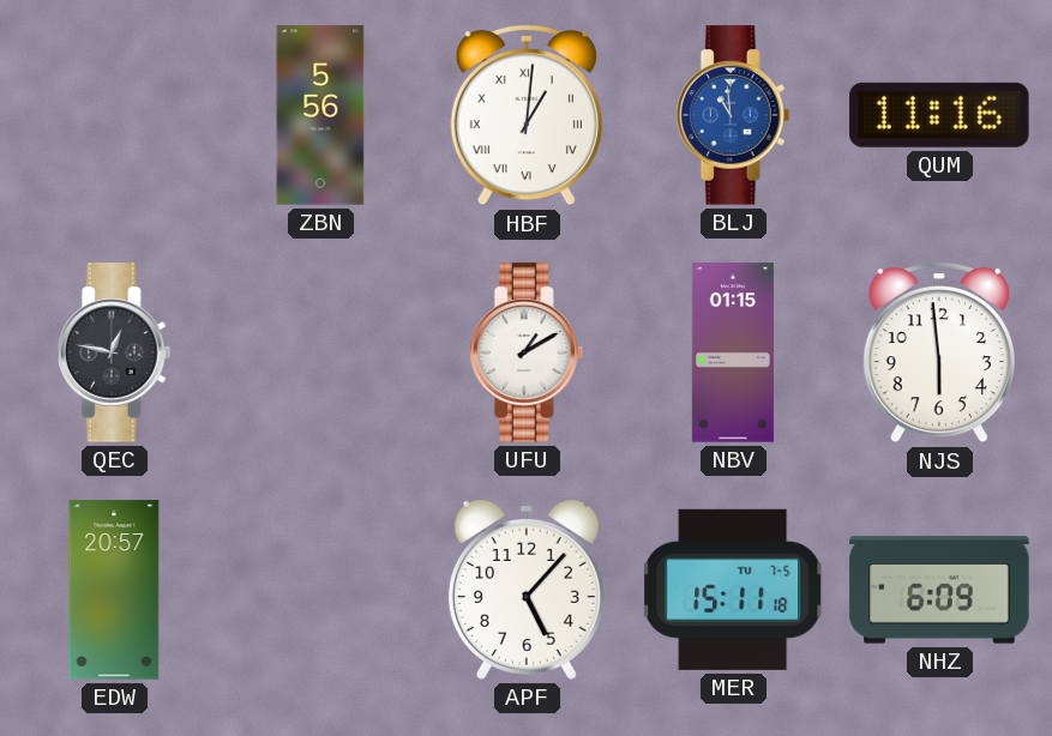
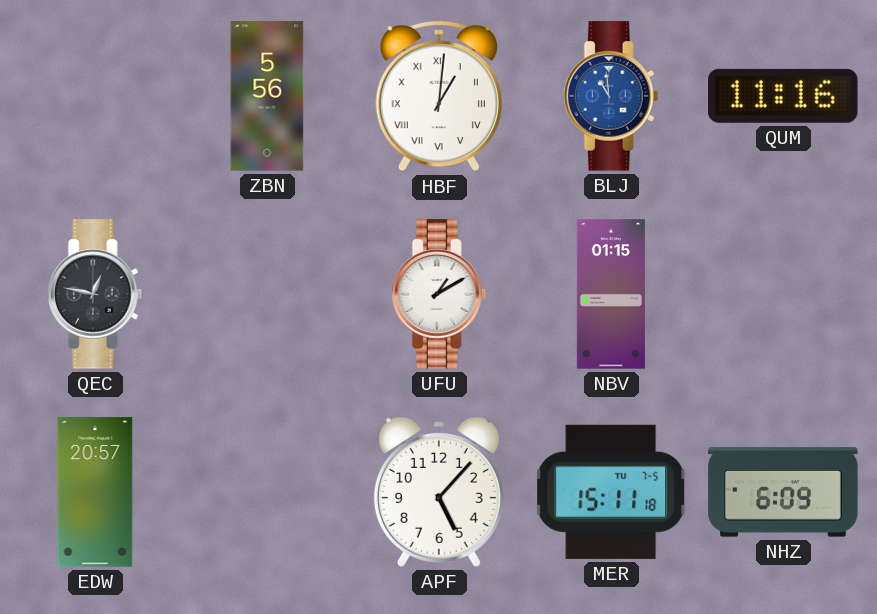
NJS: 5:59 -> none (939, 352)
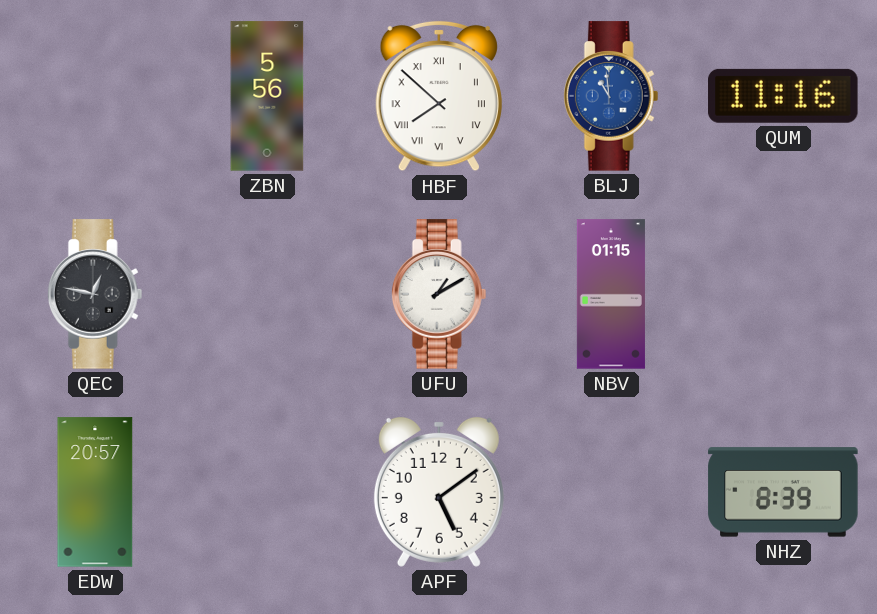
HBF: 1:01 -> 7:52 (439, 96)
APF: 5:07 -> 5:09 (439, 492)
MER: 15:11 -> none (611, 492)
NHZ: 6:09 -> 8:39 (783, 492)
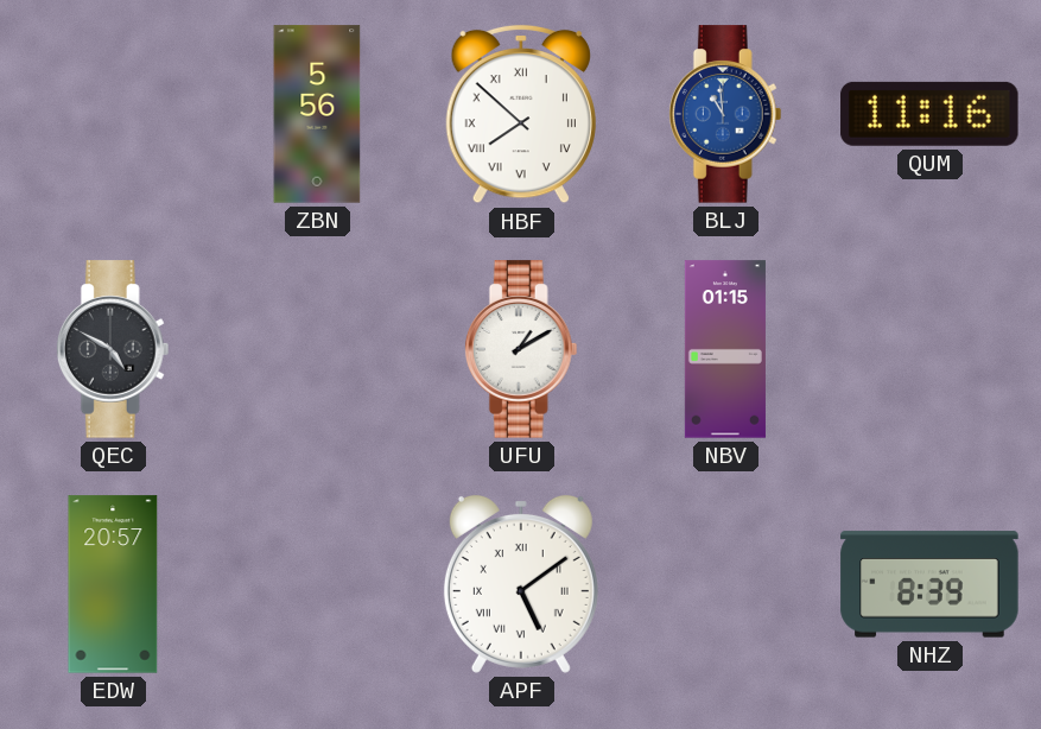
QEC: 12:47 -> 4:50 (113, 349)
APF numerals: Arabic -> Roman (521, 584)
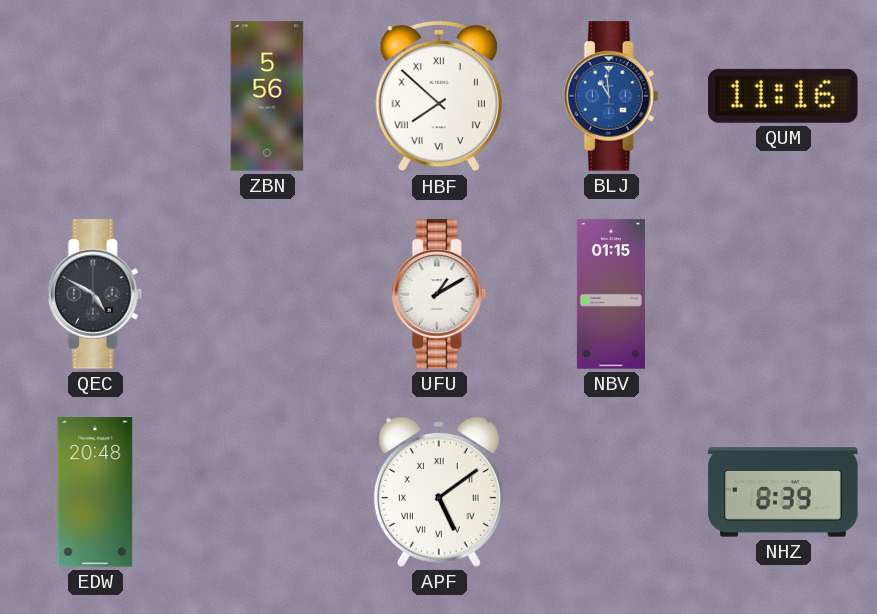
EDW: 20:57 -> 20:48 (95, 492)
